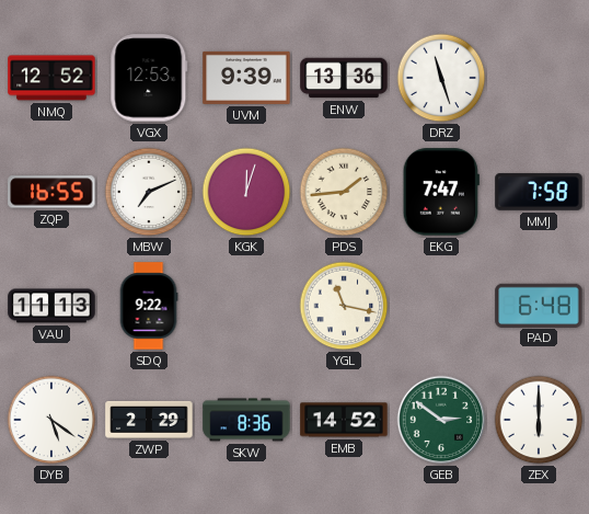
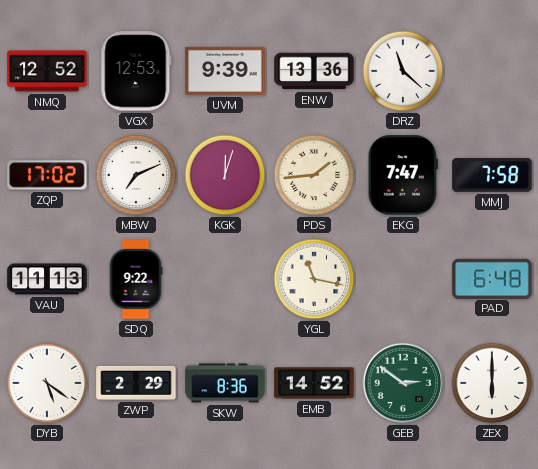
DRZ: 11:27 -> 11:22 (403, 71)
ZQP: 16:55 -> 17:02 (47, 175)
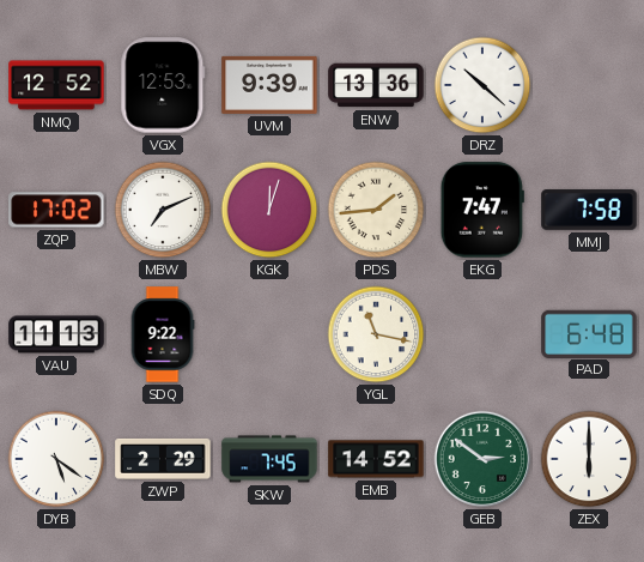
DRZ: 11:22 -> 10:22 (482, 85)
SKW: 8:36 -> 7:45 (269, 459)
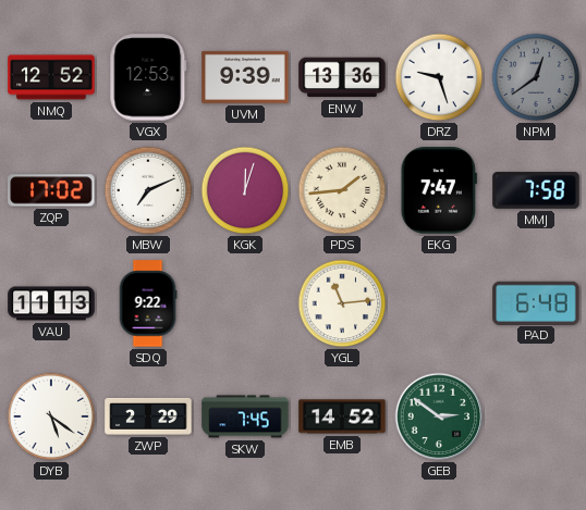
DRZ: 10:22 -> 9:27 (439, 77)
NPM: none -> 12:39 (536, 77)
YGL: 11:17 -> 11:14 (342, 303)
ZEX: 6:00 -> none (589, 459)
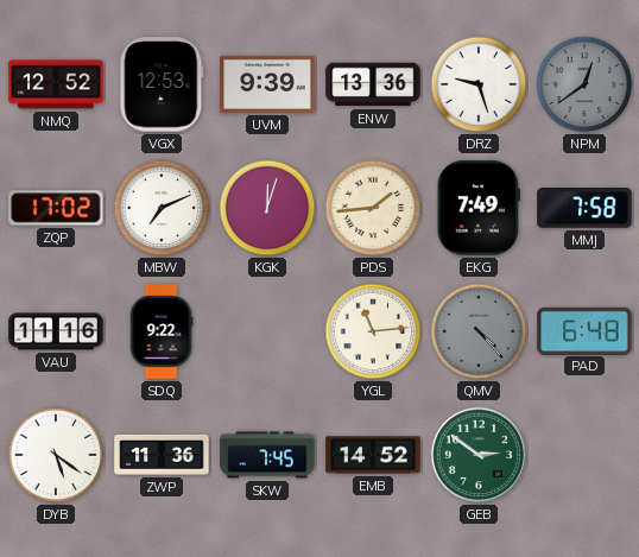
EKG: 7:47 -> 7:49 (479, 208)
VAU: 11:13 -> 11:16 (56, 331)
QMV: none -> 4:23 (479, 331)
ZWP: 2:29 -> 11:36 (162, 455)
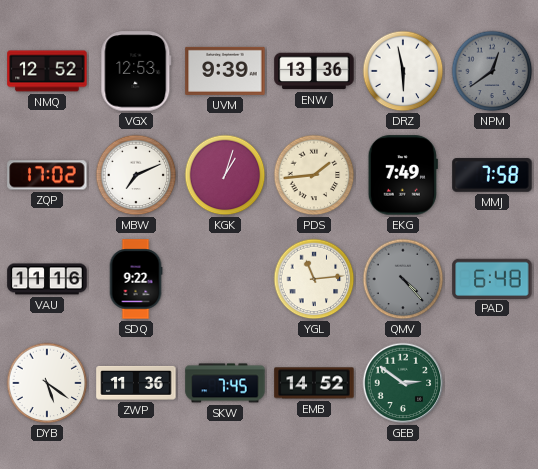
DRZ: 9:27 -> 5:58 (403, 71)
KGK: 12:03 -> 1:03 (225, 175)
